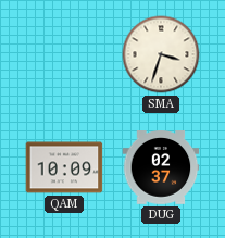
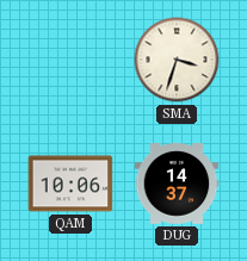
QAM: 10:09 -> 10:06 (70, 184)
DUG: 02:37 -> 14:37 (177, 184)
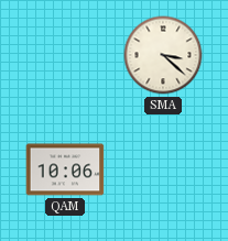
SMA: 3:33 -> 3:22 (163, 55)
DUG: 14:37 -> none (177, 184)
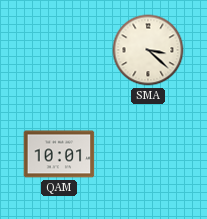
QAM: 10:06 -> 10:01 (59, 154)
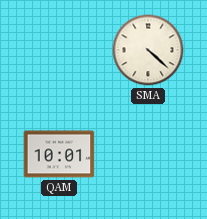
SMA: 3:22 -> 4:22 (148, 50)
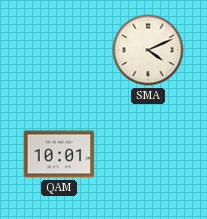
SMA: 4:22 -> 4:11 (148, 50)
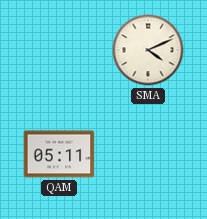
QAM: 10:01 -> 05:11 (59, 154)
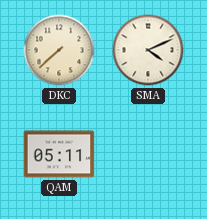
DKC: none -> 7:38 (59, 50)
